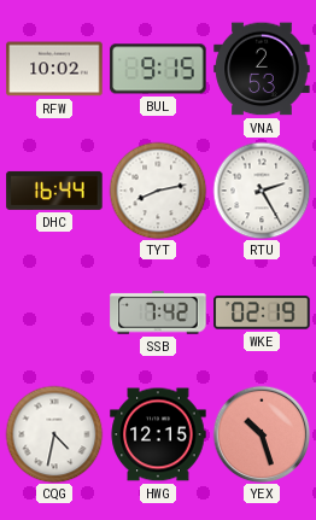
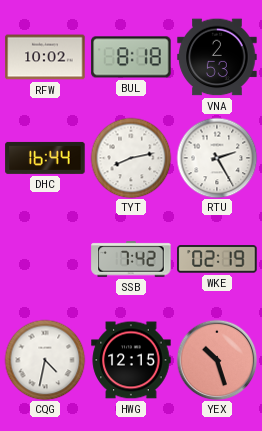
BUL: 9:15 -> 8:18 (131, 57)
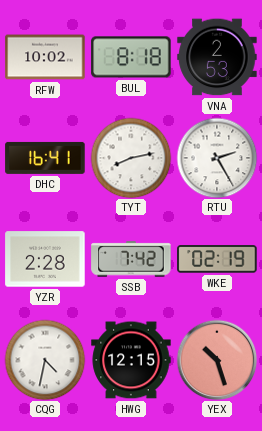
DHC: 16:44 -> 16:41 (45, 158)
YZR: none -> 2:28 (45, 259)
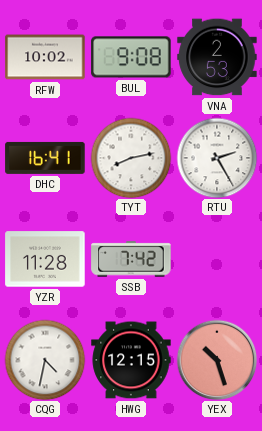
BUL: 8:18 -> 9:08 (131, 57)
YZR: 2:28 -> 11:28 (45, 259)
WKE: 02:19 -> none (217, 259)
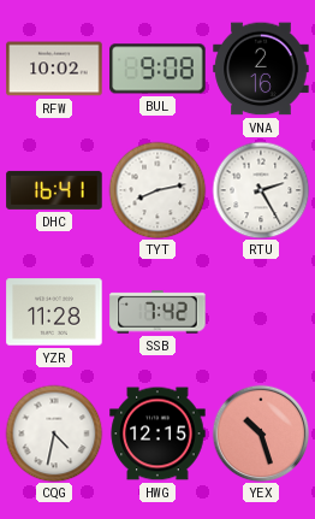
VNA: 2:53 -> 2:16 (261, 69)
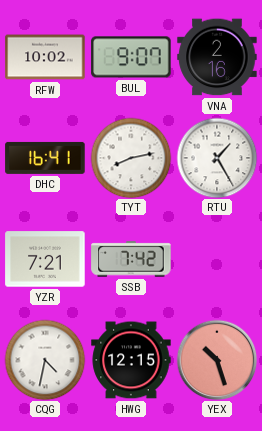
BUL: 9:08 -> 9:07 (131, 57)
RTU: 2:25 -> 1:25 (217, 158)
YZR: 11:28 -> 7:21 (45, 259)
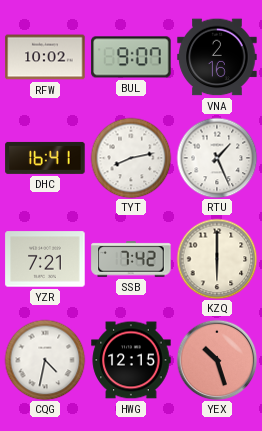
RTU: 1:25 -> 1:26 (217, 158)
KZQ: none -> 6:00 (217, 259)
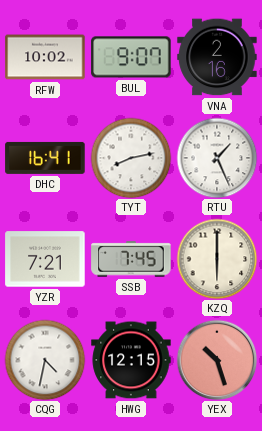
SSB: 7:42 -> 7:45 (131, 259)
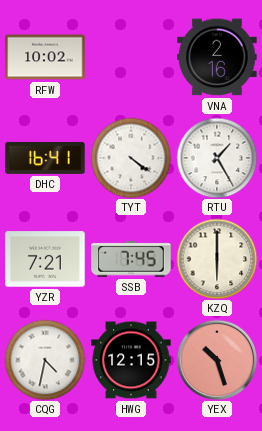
BUL: 9:07 -> none (131, 57)
TYT: 8:13 -> 4:21 (131, 158)
RTU: 1:26 -> 1:25 (217, 158)
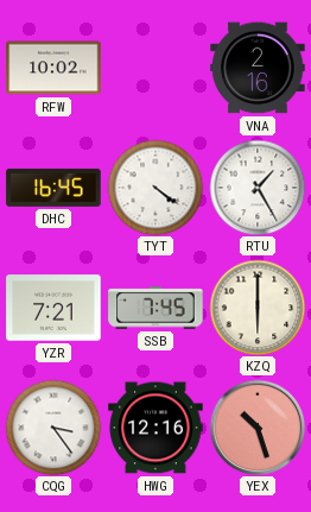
DHC: 16:41 -> 16:45 (53, 188)
CQG: 4:32 -> 3:24 (53, 428)
HWG: 12:15 -> 12:16 (155, 428)
